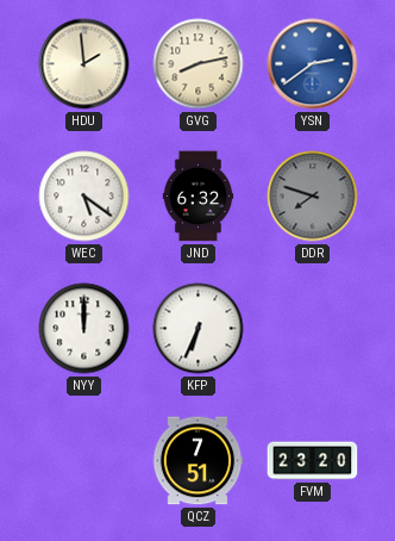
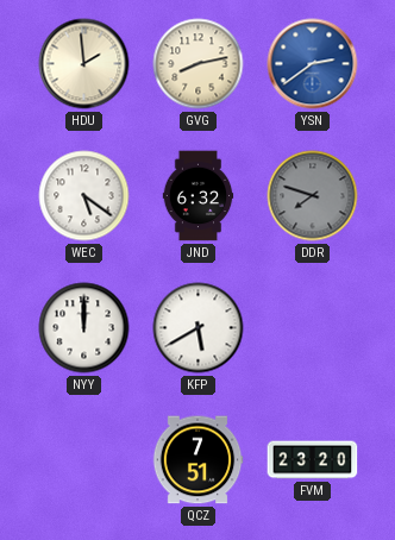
KFP: 6:34 -> 5:40 (199, 328)
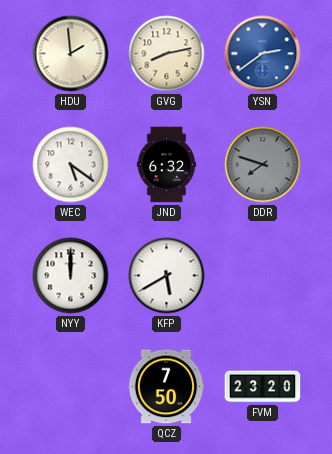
QCZ: 7:51 -> 7:50 (166, 387)
